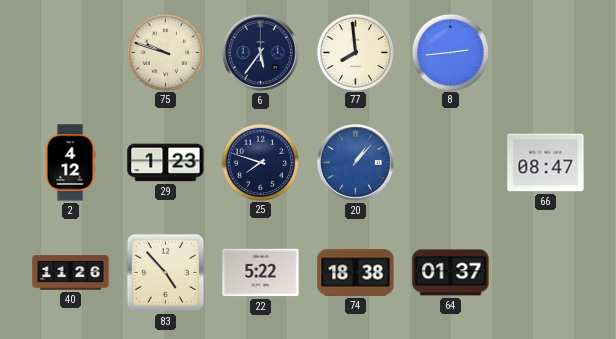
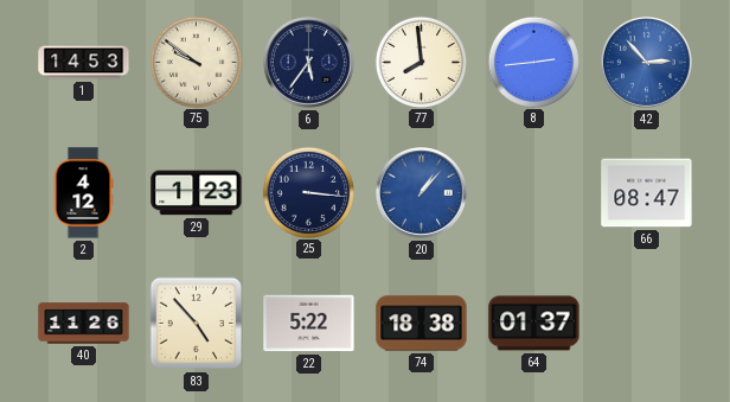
1: none -> 14:53 (84, 63)
75: 9:48 -> 9:51 (196, 62)
42: none -> 2:53 (647, 63)
25: 7:48 -> 3:16 (308, 192)
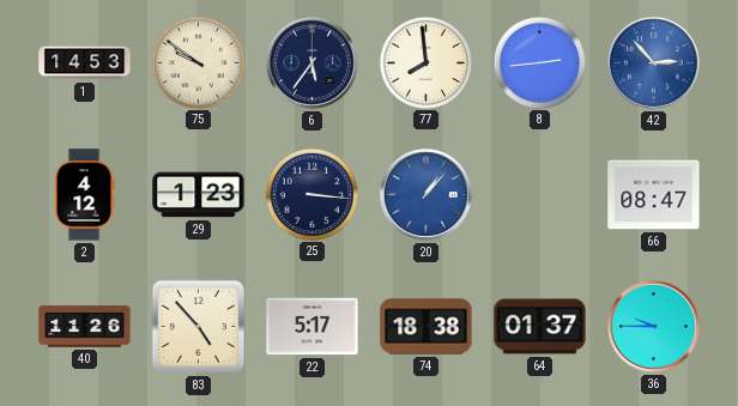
22: 5:22 -> 5:17 (313, 327)
36: none -> 9:45 (654, 327)
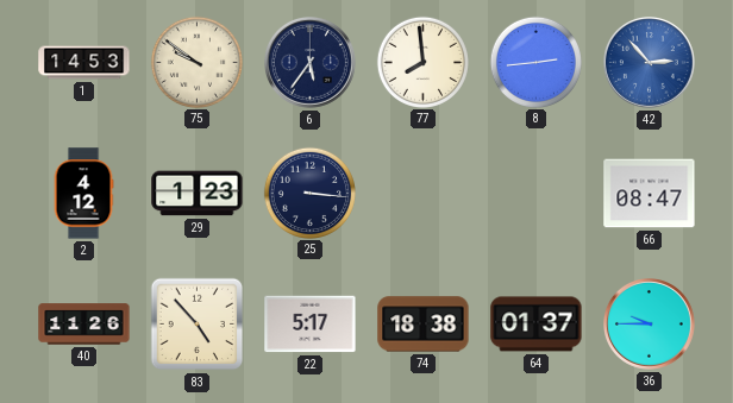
20: 1:07 -> none (427, 195)
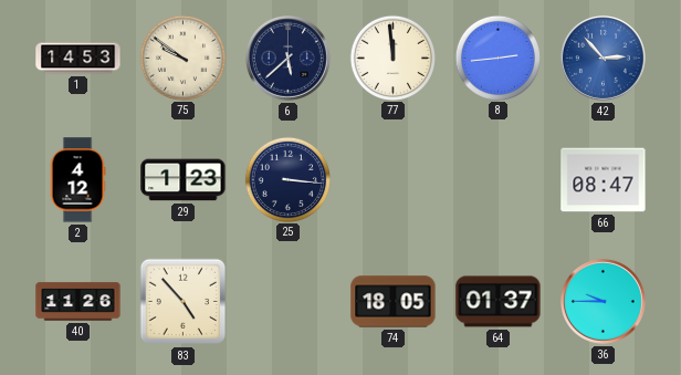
6: 5:36 -> 5:38 (289, 59)
77: 7:59 -> 11:59 (392, 58)
22: 5:17 -> none (311, 325)
74: 18:38 -> 18:05 (394, 302)
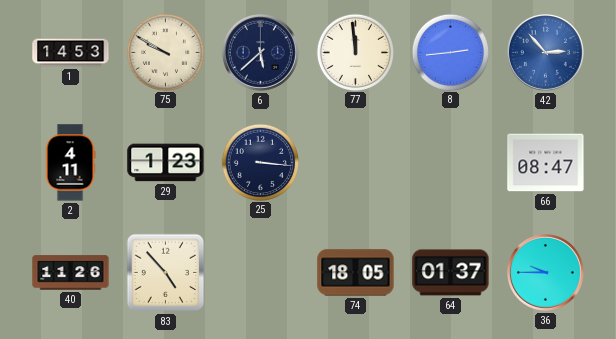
75: 9:51 -> 9:50 (165, 52)
2: 4:12 -> 4:11 (70, 163)
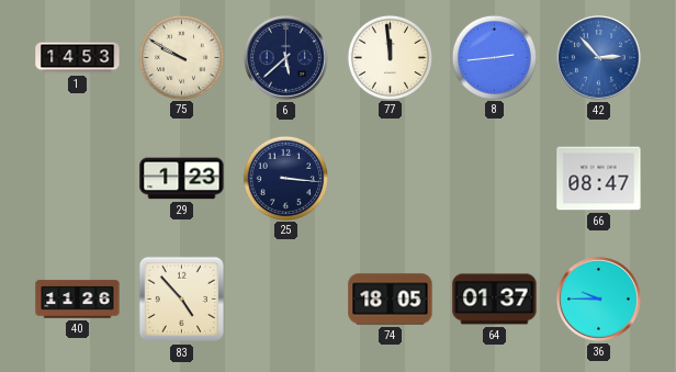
2: 4:11 -> none (70, 163)
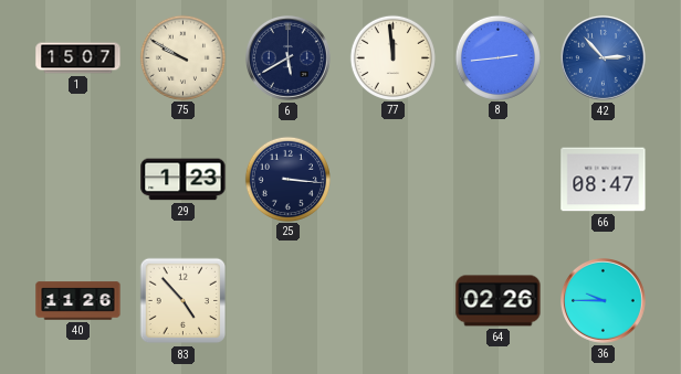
1: 14:53 -> 15:07 (78, 58)
6: 5:38 -> 5:40 (289, 58)
74: 18:05 -> none (391, 300)
64: 01:37 -> 02:26 (499, 301)
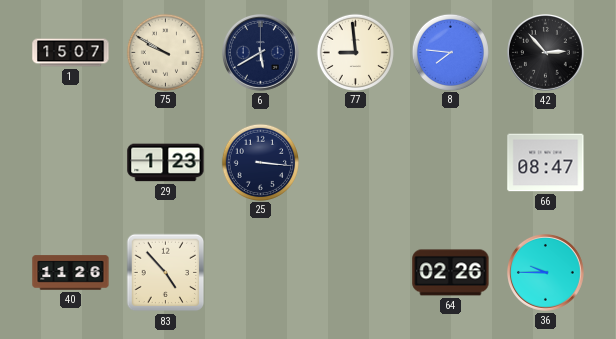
77: 11:59 -> 8:59 (355, 52)
8: 2:44 -> 7:46 (450, 52)
42 dial: blue -> black (546, 53)
